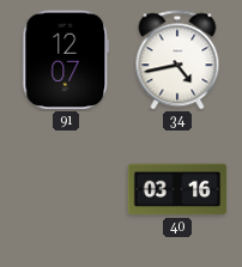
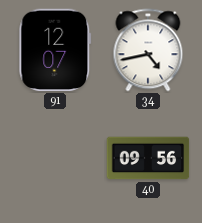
40: 03:16 -> 09:56 (148, 158)
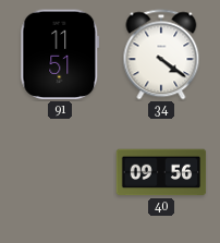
91: 12:07 -> 11:51 (60, 54)
34: 4:43 -> 4:21 (161, 54)
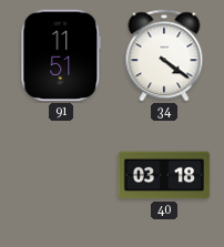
40: 09:56 -> 03:18 (164, 175)
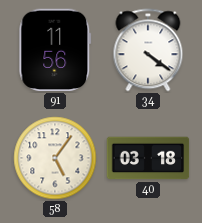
91: 11:51 -> 11:56 (55, 50)
58: none -> 5:06 (55, 158)
